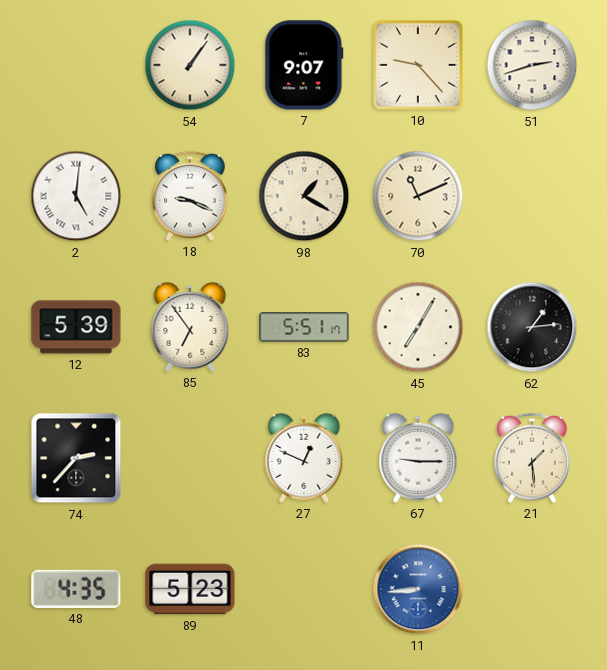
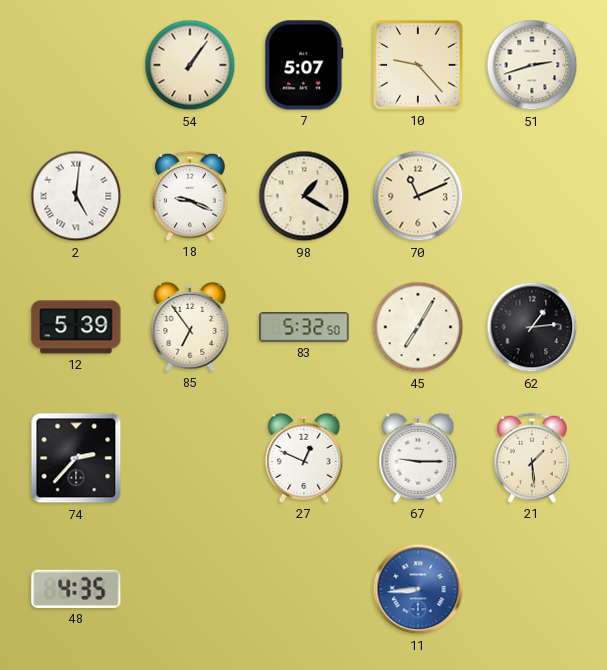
7: 9:07 -> 5:07 (304, 65)
83: 5:51 -> 5:32 (304, 327)
89: 5:23 -> none (190, 589)
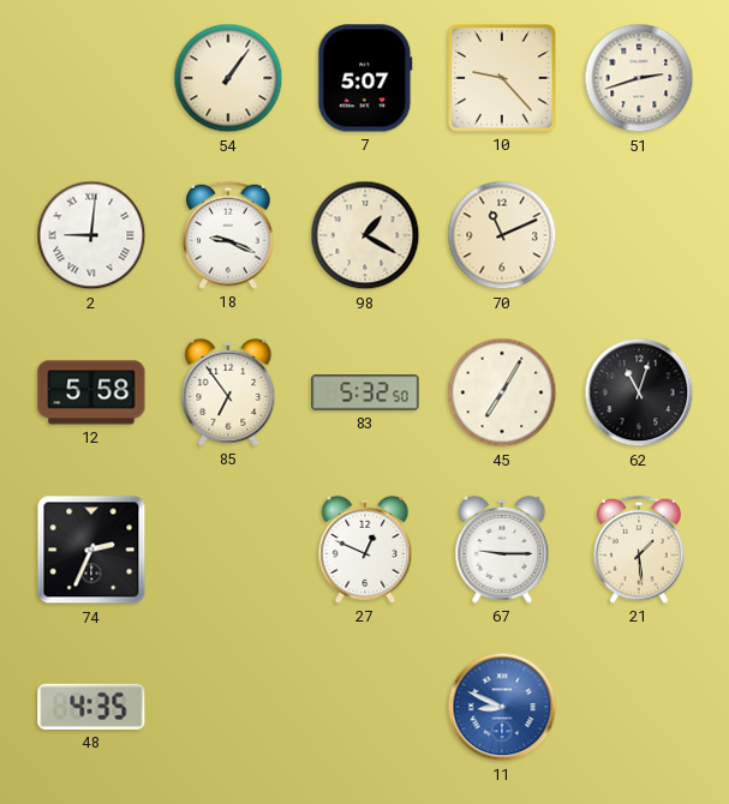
2: 5:01 -> 9:01 (91, 235)
12: 5:39 -> 5:58 (91, 392)
62: 1:14 -> 11:03 (639, 392)
74: 2:37 -> 2:34 (91, 550)
11: 8:44 -> 8:49 (502, 707)
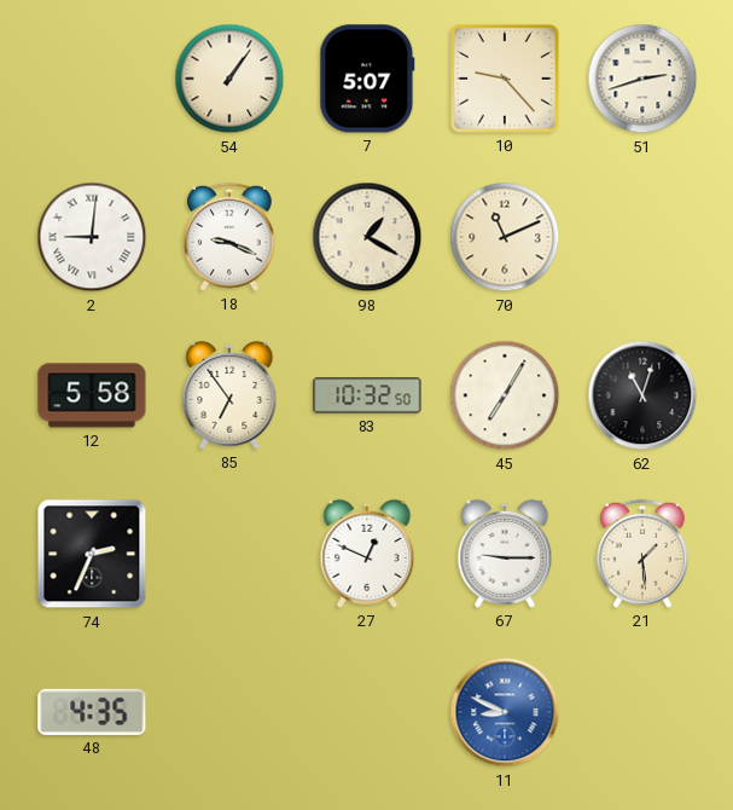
83: 5:32 -> 10:32 (367, 395)
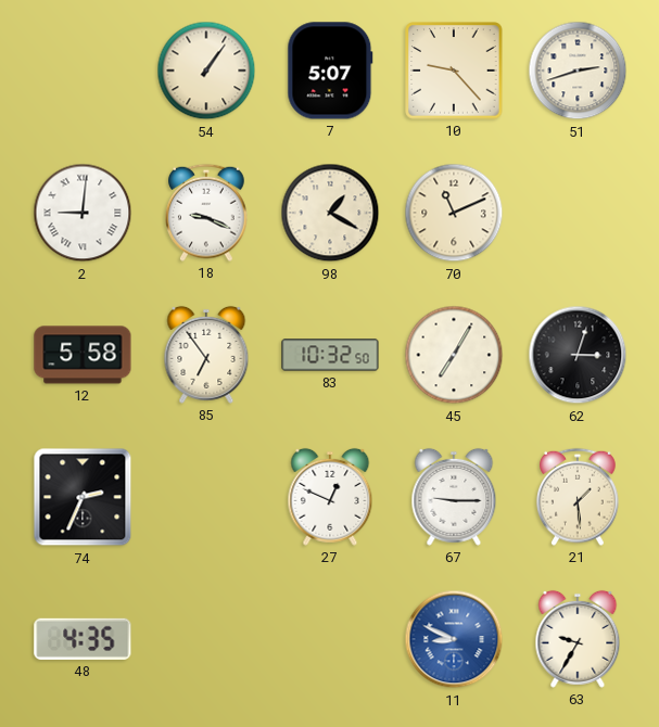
62: 11:03 -> 3:03 (578, 355)
63: none -> 9:35 (578, 639)
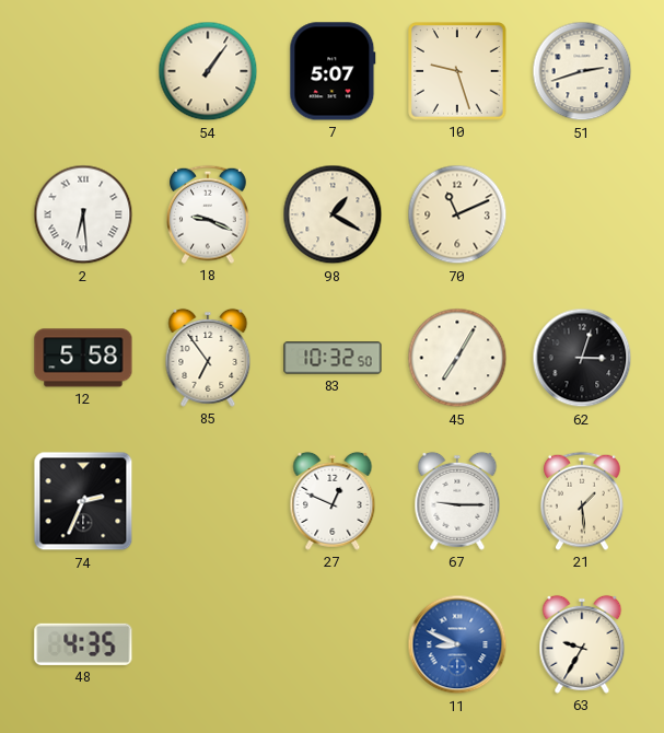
10: 9:23 -> 9:27 (457, 71)
2: 9:01 -> 6:29 (83, 214)
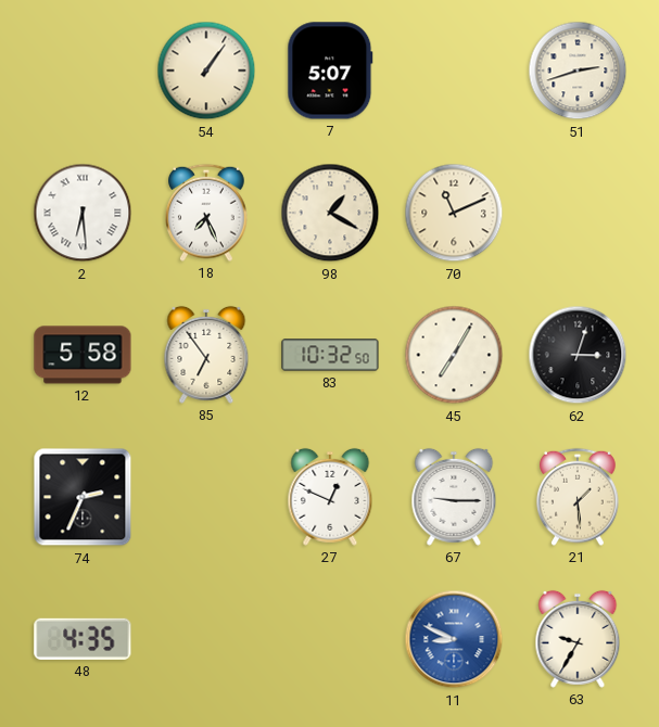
10: 9:27 -> none (457, 71)
18: 9:19 -> 7:26 (207, 213)
